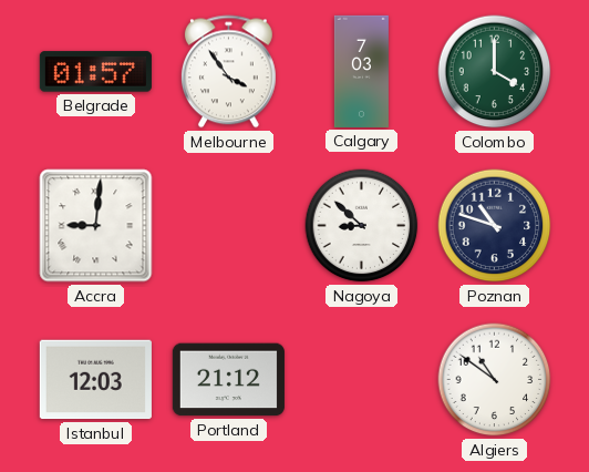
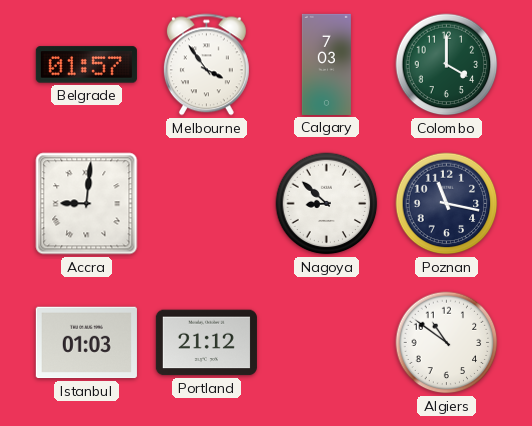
Poznan: 10:48 -> 11:17 (447, 204)
Istanbul: 12:03 -> 01:03 (86, 343)
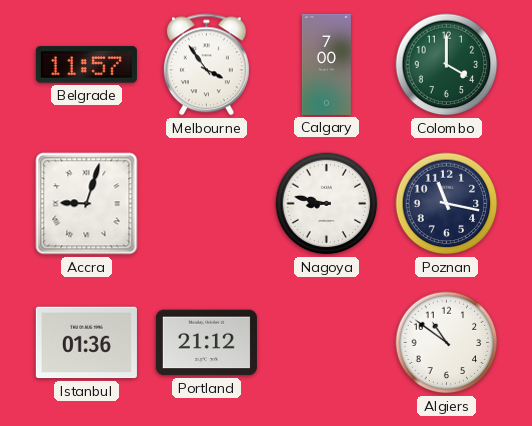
Belgrade: 01:57 -> 11:57 (86, 65)
Calgary: 7:03 -> 7:00 (326, 64)
Accra: 9:01 -> 9:03 (87, 204)
Nagoya: 8:52 -> 8:47 (327, 204)
Istanbul: 01:03 -> 01:36 (86, 343)
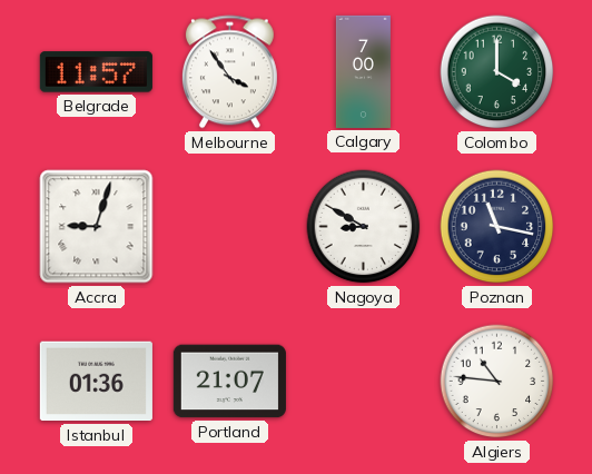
Nagoya: 8:47 -> 8:50 (364, 227)
Portland: 21:12 -> 21:07 (229, 382)
Algiers: 10:51 -> 10:46 (497, 382)
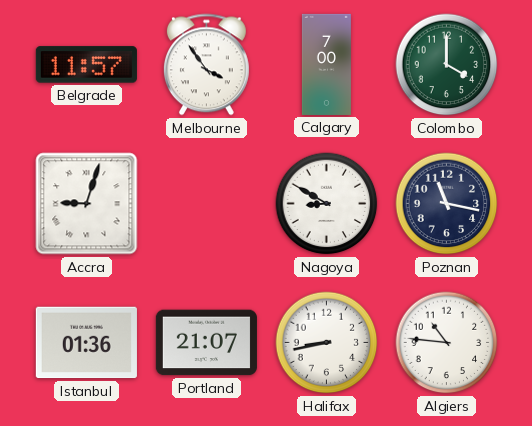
Halifax: none -> 8:43 (327, 343)
